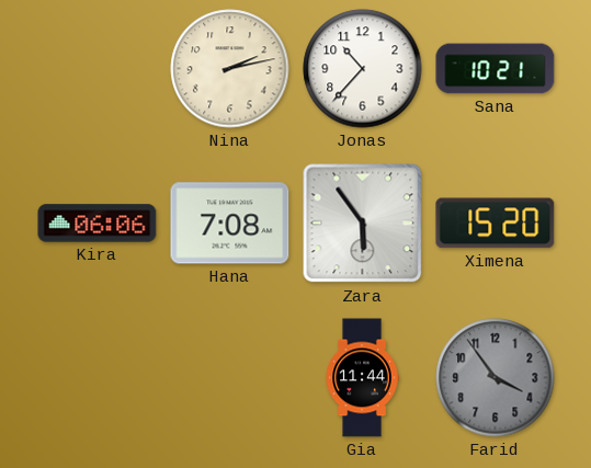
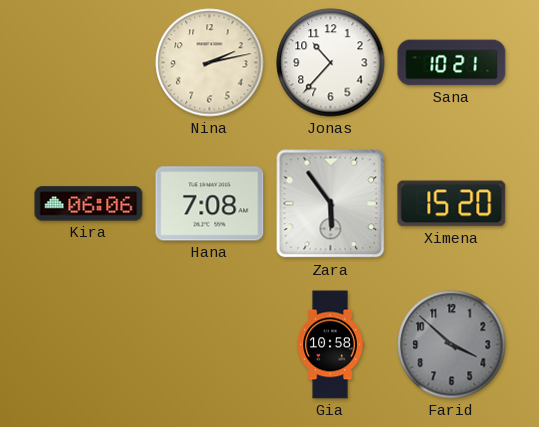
Gia: 11:44 -> 10:58 (330, 345)
Farid: 3:54 -> 3:52 (452, 345)
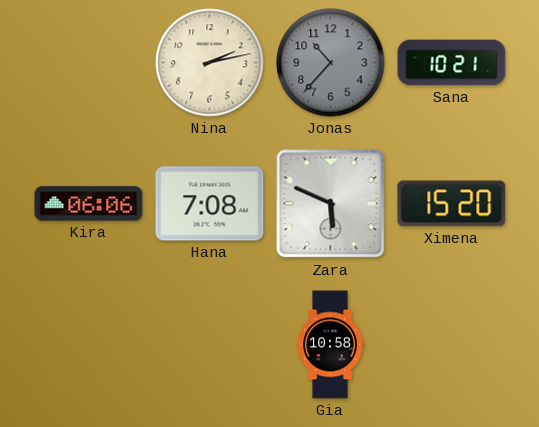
Jonas dial: white -> grey (331, 63)
Zara: 5:54 -> 5:49 (331, 204)
Farid: 3:52 -> none (452, 345)
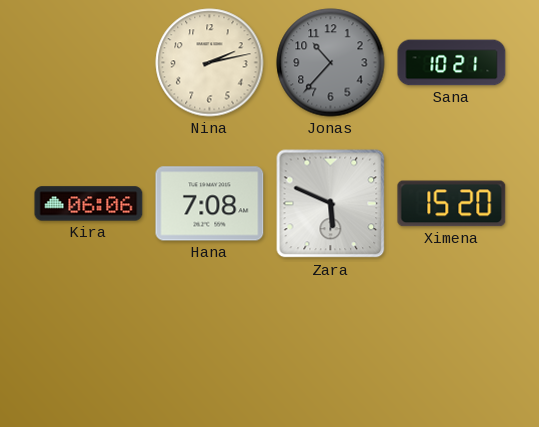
Gia: 10:58 -> none (330, 345)
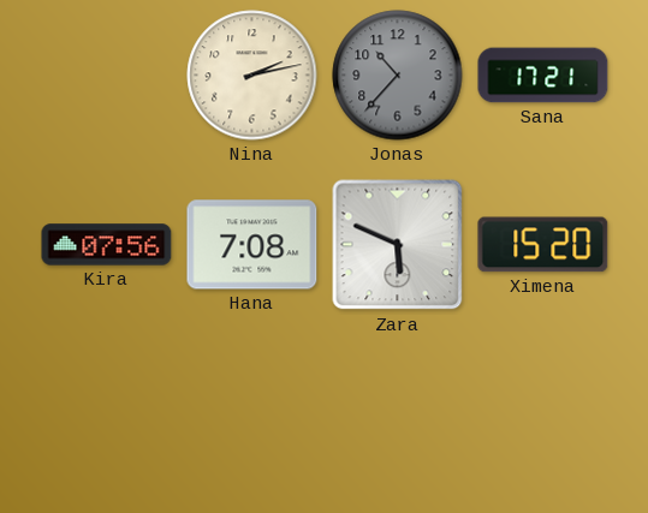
Sana: 10:21 -> 17:21 (543, 76)
Kira: 06:06 -> 07:56 (107, 245)
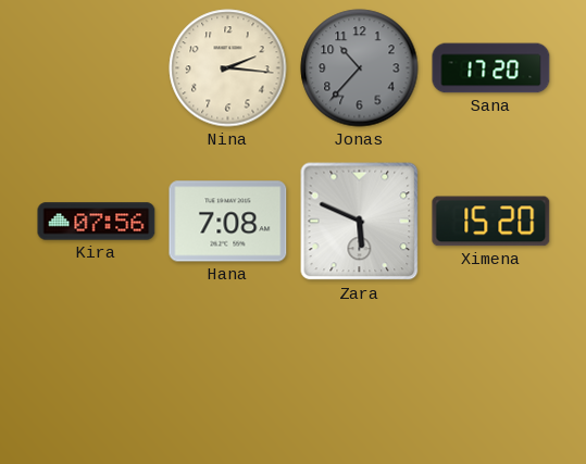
Nina: 2:13 -> 2:16 (228, 68)
Sana: 17:21 -> 17:20 (491, 68)
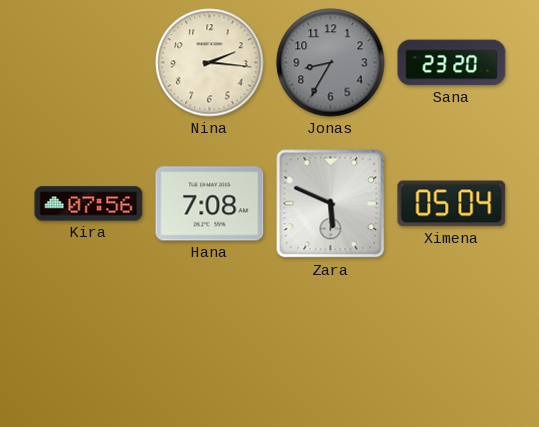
Jonas: 10:37 -> 8:35 (331, 63)
Sana: 17:20 -> 23:20 (452, 63)
Ximena: 15:20 -> 05:04 (452, 204)
